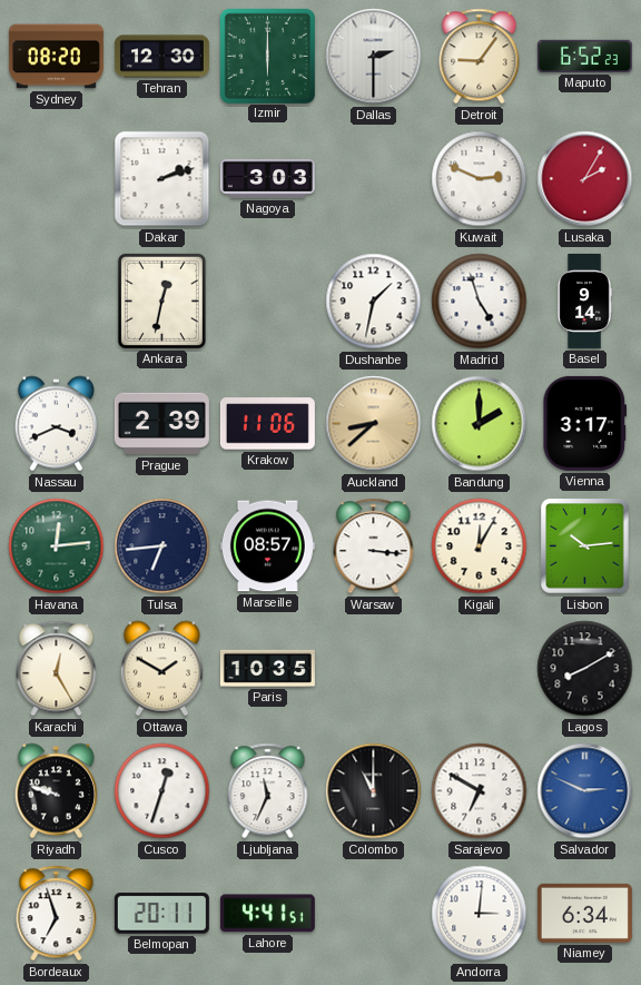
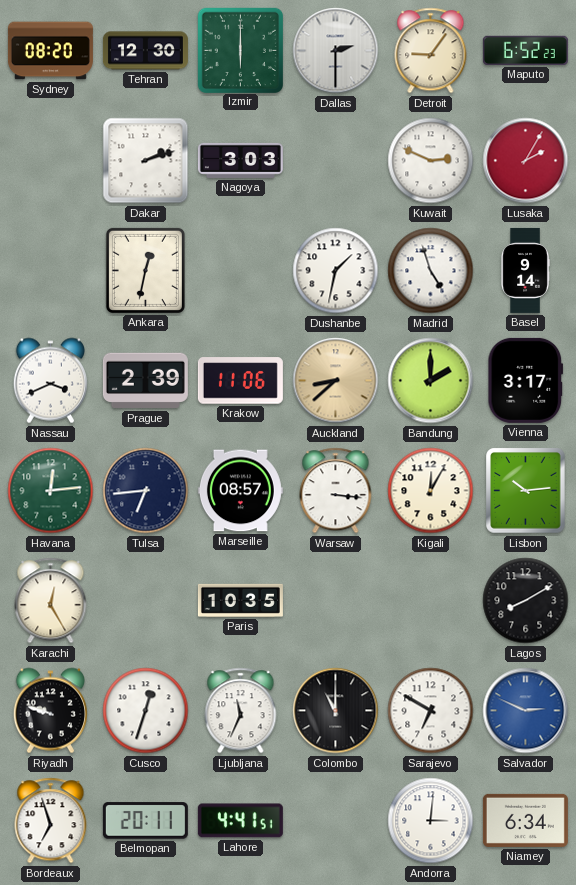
Ottawa: 1:50 -> none (161, 669)
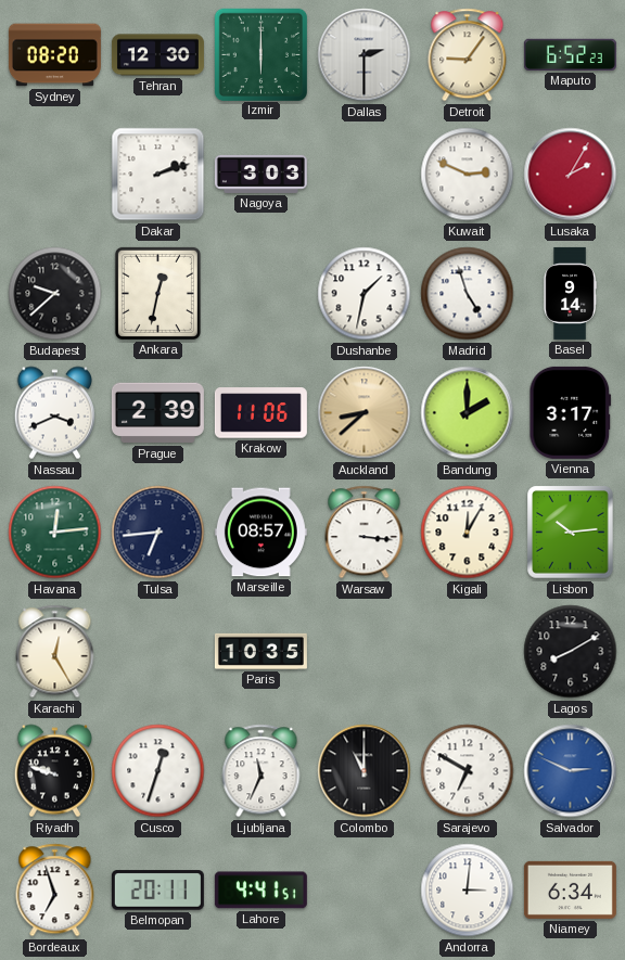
Budapest: none -> 9:38 (55, 294)
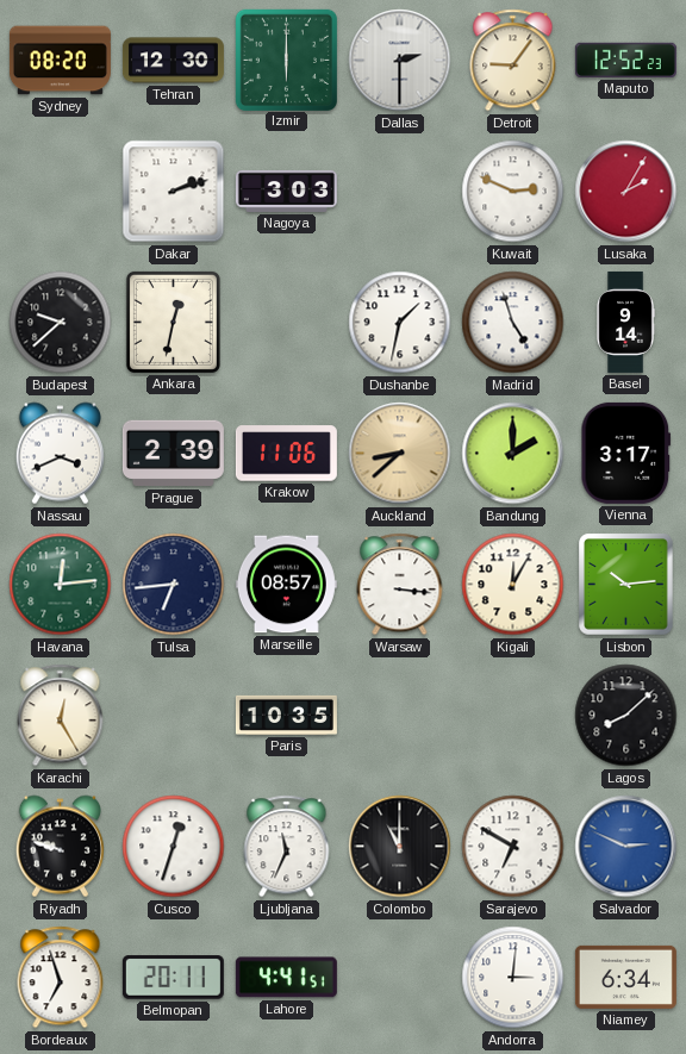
Maputo: 6:52 -> 12:52 (625, 60)
Lagos: 8:10 -> 8:08 (626, 716)
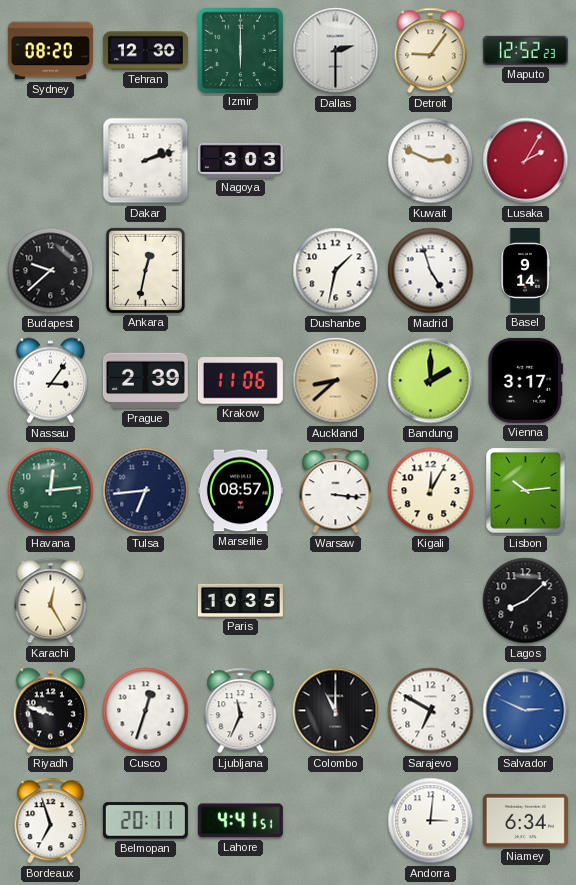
Nassau: 3:41 -> 3:06 (50, 381)
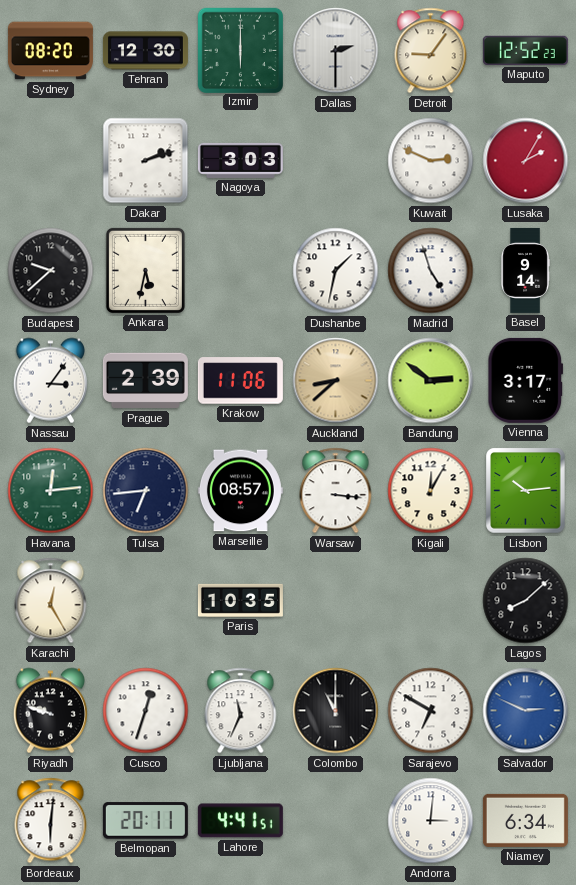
Ankara: 12:32 -> 5:32 (145, 270)
Bandung: 2:00 -> 2:51 (431, 381)
Bordeaux: 6:57 -> 6:01 (51, 821)
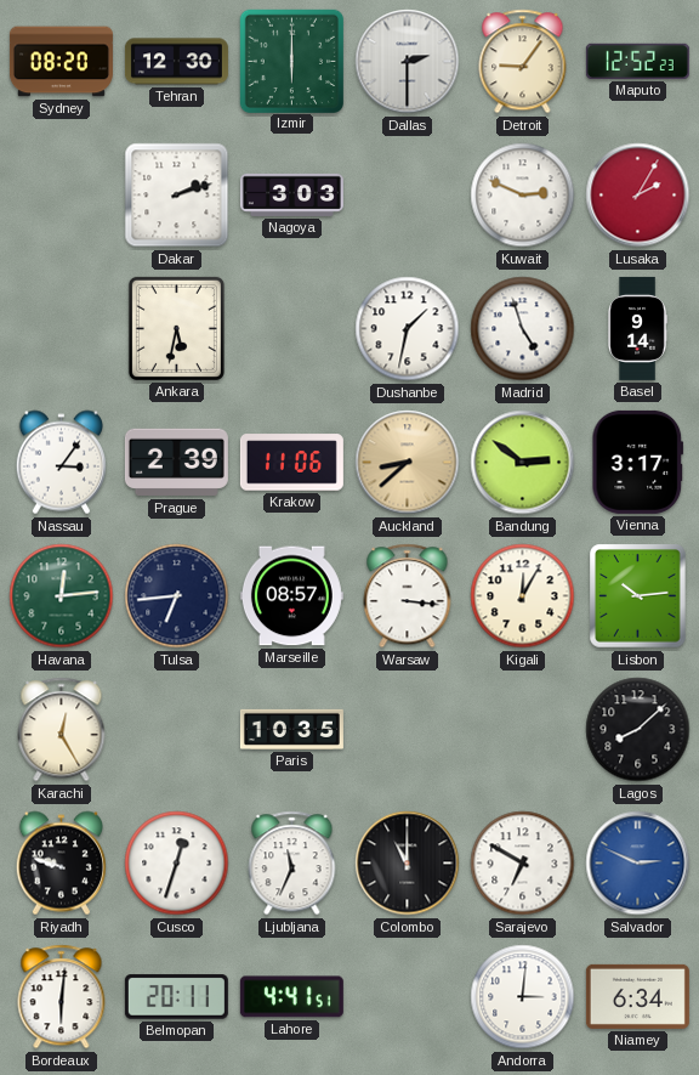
Budapest: 9:38 -> none (51, 271)
